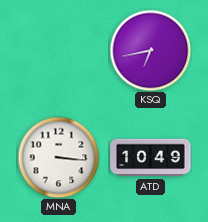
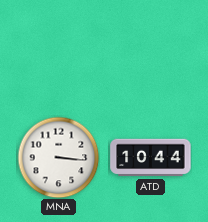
KSQ: 6:43 -> none (150, 50)
ATD: 10:49 -> 10:44 (151, 158)
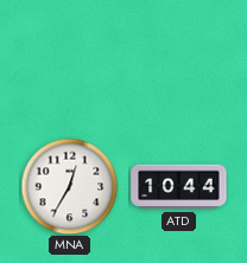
MNA: 3:16 -> 12:35 (69, 186)
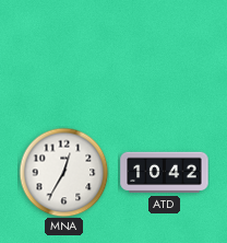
ATD: 10:44 -> 10:42 (165, 173)
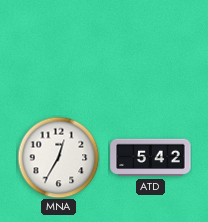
ATD: 10:42 -> 5:42 (151, 158)
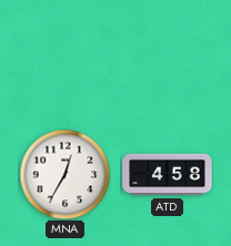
ATD: 5:42 -> 4:58 (168, 175)
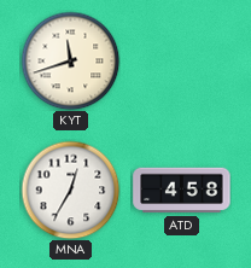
KYT: none -> 11:42 (70, 60)
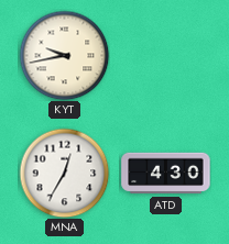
KYT: 11:42 -> 9:43 (64, 55)
ATD: 4:58 -> 4:30 (166, 174)
